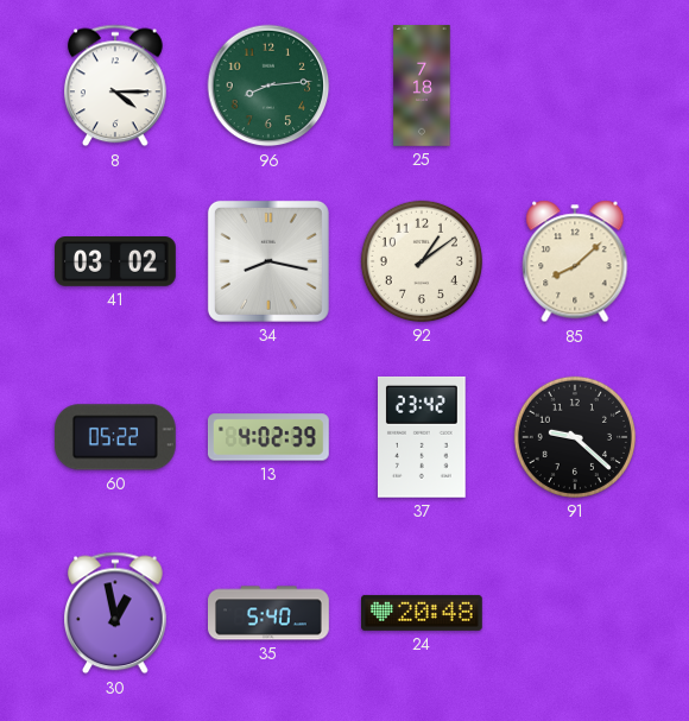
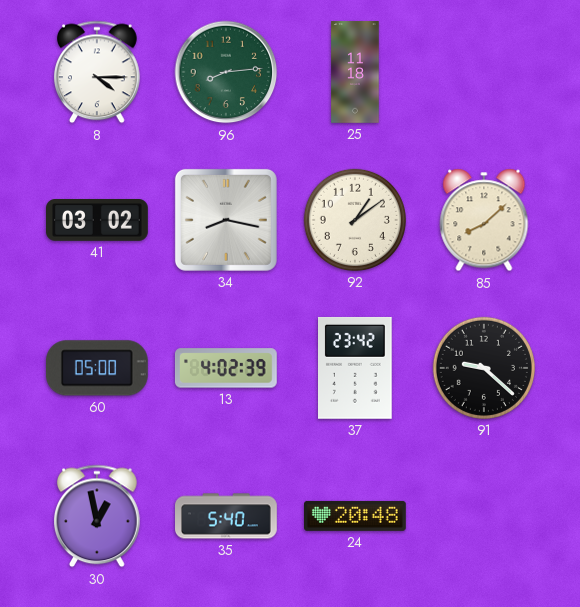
25: 7:18 -> 11:18 (355, 72)
60: 05:22 -> 05:00 (97, 368)
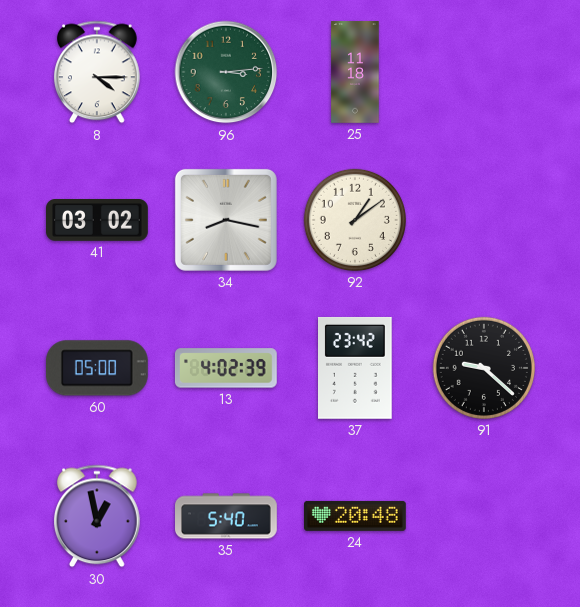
96: 8:14 -> 3:14 (226, 72)
85: 8:08 -> none (484, 220)
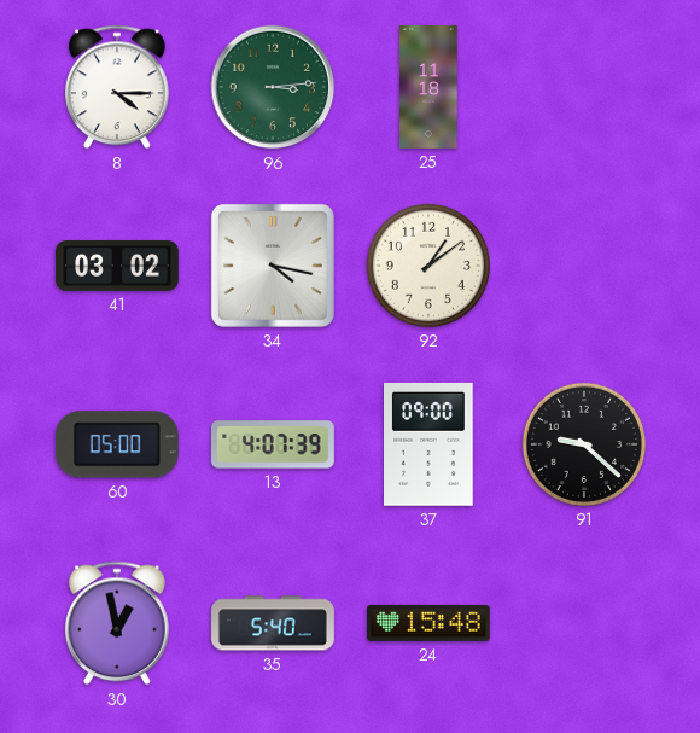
34: 8:17 -> 4:17 (273, 266)
13: 4:02 -> 4:07 (273, 444)
37: 23:42 -> 09:00 (430, 444)
24: 20:48 -> 15:48 (430, 623)
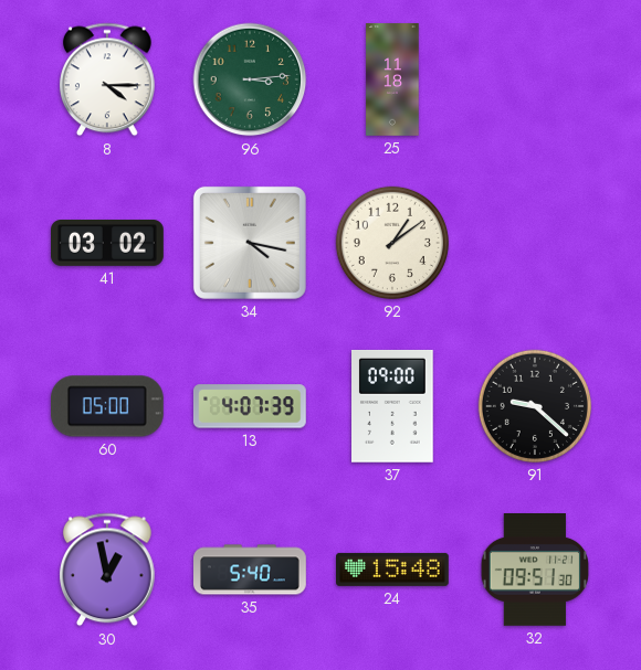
32: none -> 09:51 (535, 571)
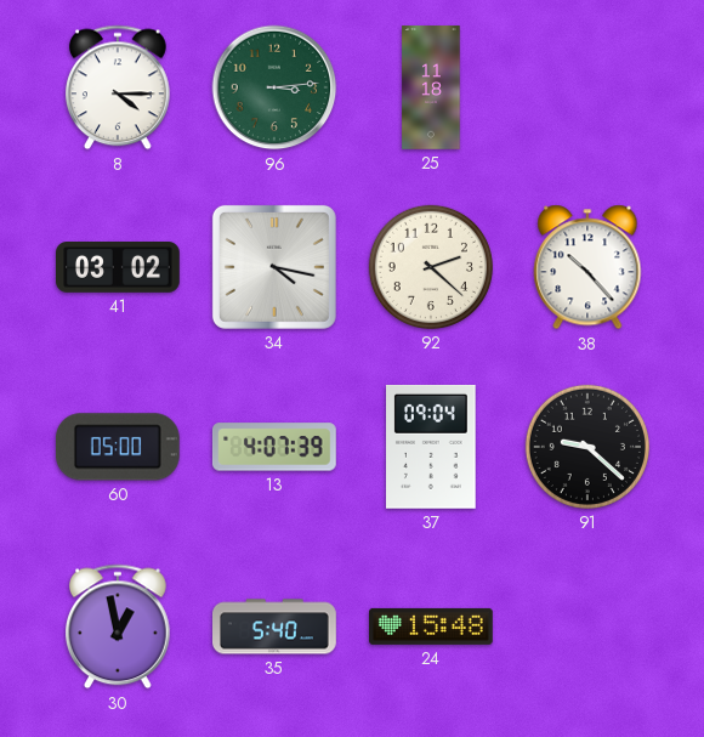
92: 1:09 -> 2:22 (431, 267)
38: none -> 10:23 (587, 267)
37: 09:00 -> 09:04 (432, 447)
32: 09:51 -> none (535, 571)
